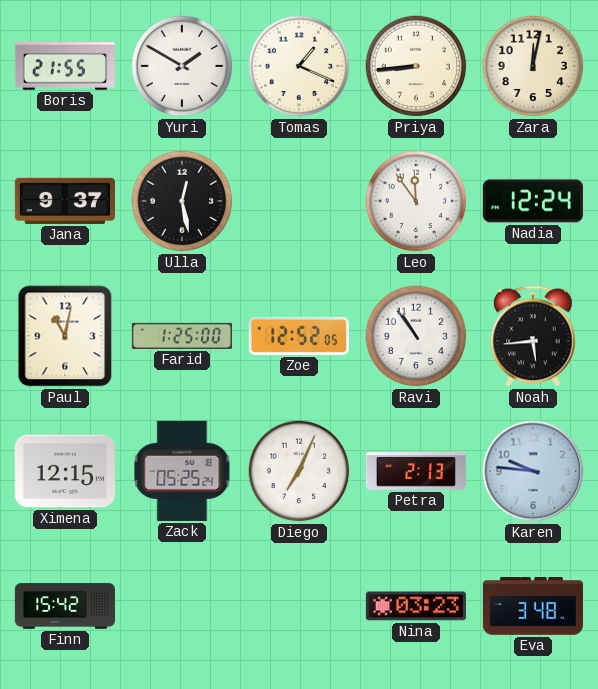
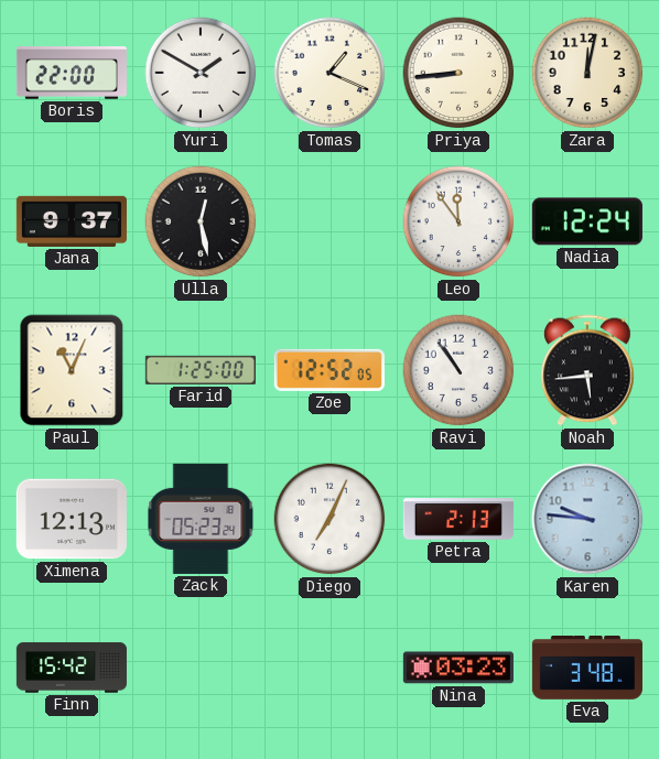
Boris: 21:55 -> 22:00 (72, 73)
Paul: 11:02 -> 11:04 (72, 370)
Ximena: 12:15 -> 12:13 (72, 519)
Zack: 05:25 -> 05:23 (201, 519)
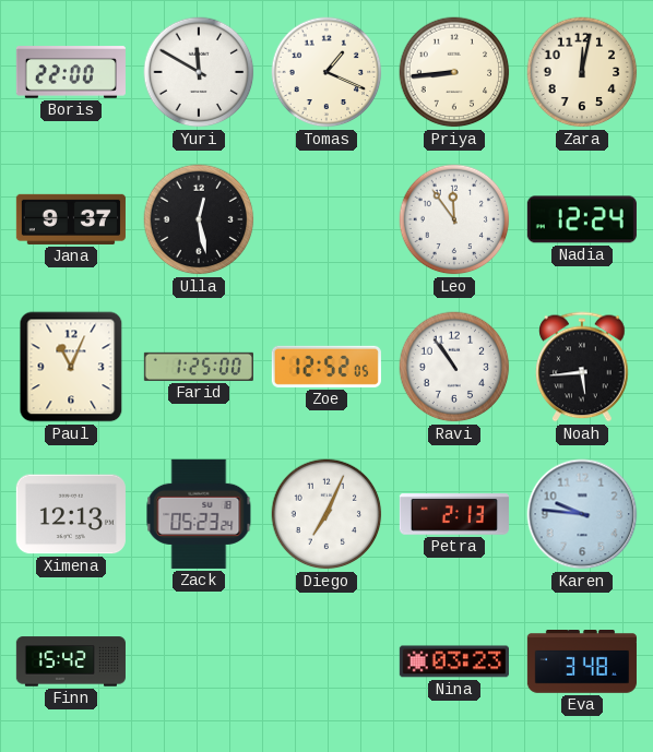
Yuri: 1:50 -> 11:50 (199, 72)
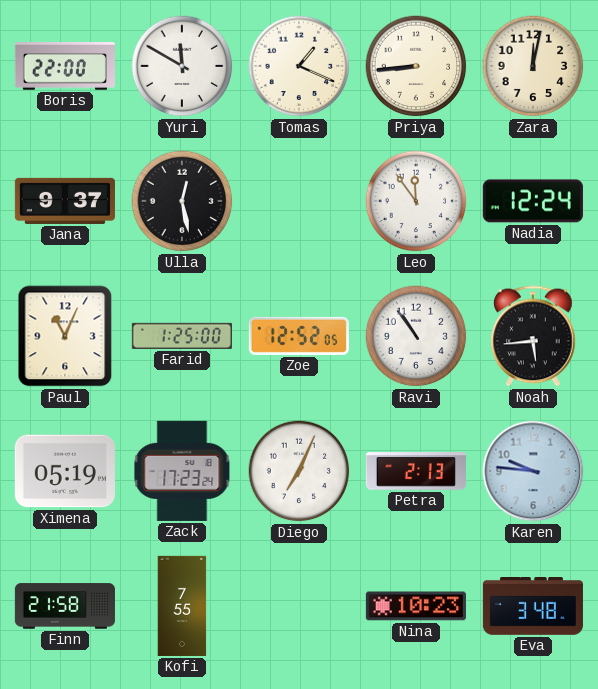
Ximena: 12:13 -> 05:19 (65, 471)
Zack: 05:23 -> 17:23 (182, 471)
Finn: 15:42 -> 21:58 (65, 606)
Kofi: none -> 7:55 (182, 606)
Nina: 03:23 -> 10:23 (416, 606)
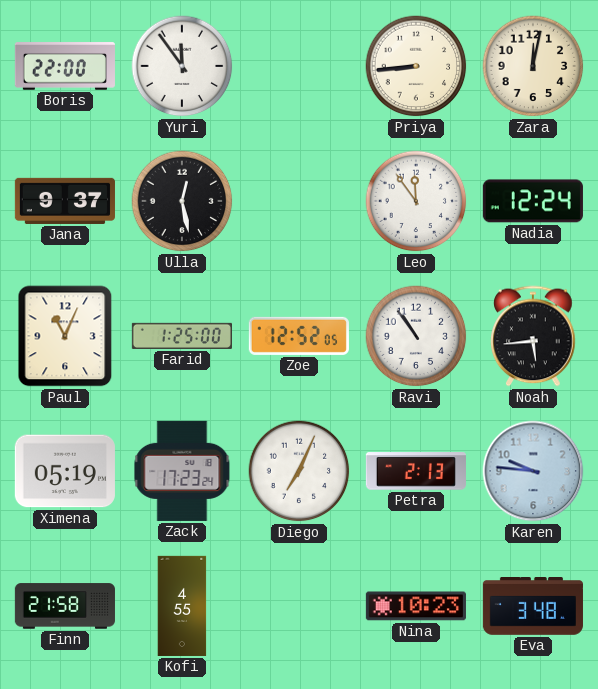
Yuri: 11:50 -> 11:54 (182, 66)
Tomas: 1:19 -> none (299, 66)
Kofi: 7:55 -> 4:55 (182, 606)
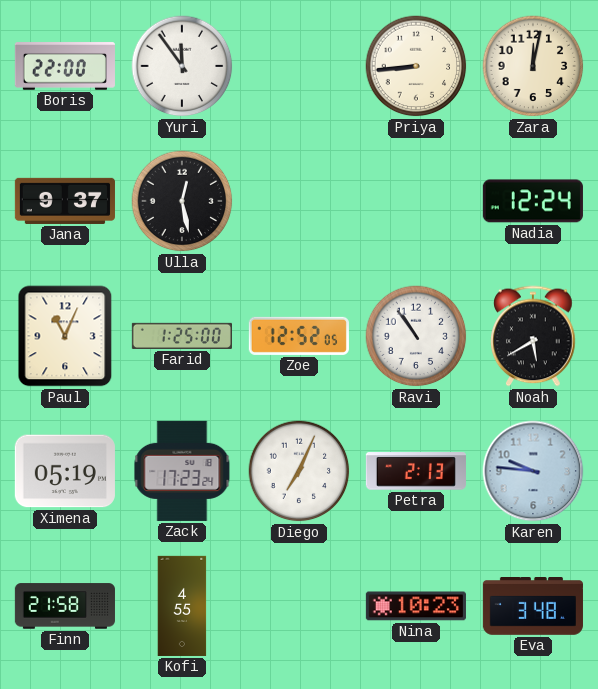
Leo: 11:54 -> none (416, 201)
Noah: 5:44 -> 5:40 (533, 336)
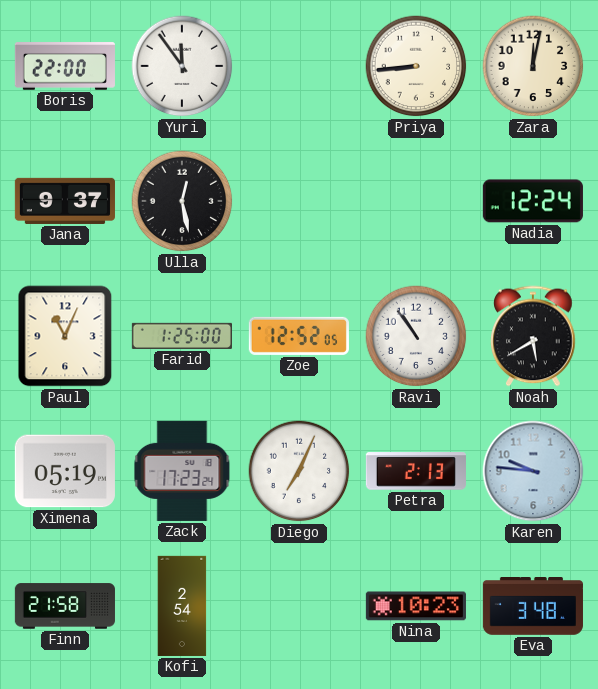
Kofi: 4:55 -> 2:54 (182, 606)
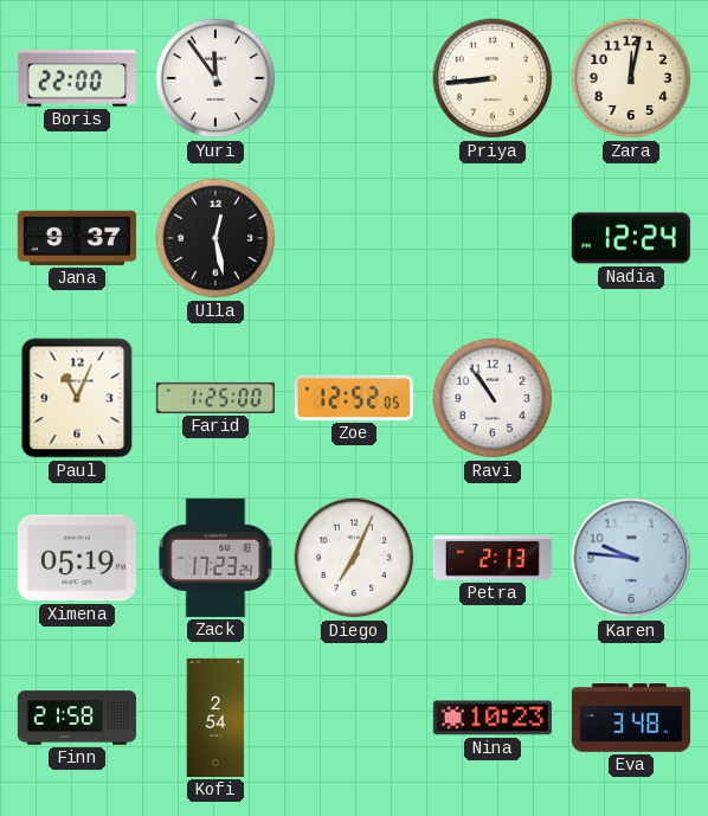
Noah: 5:40 -> none (533, 336)
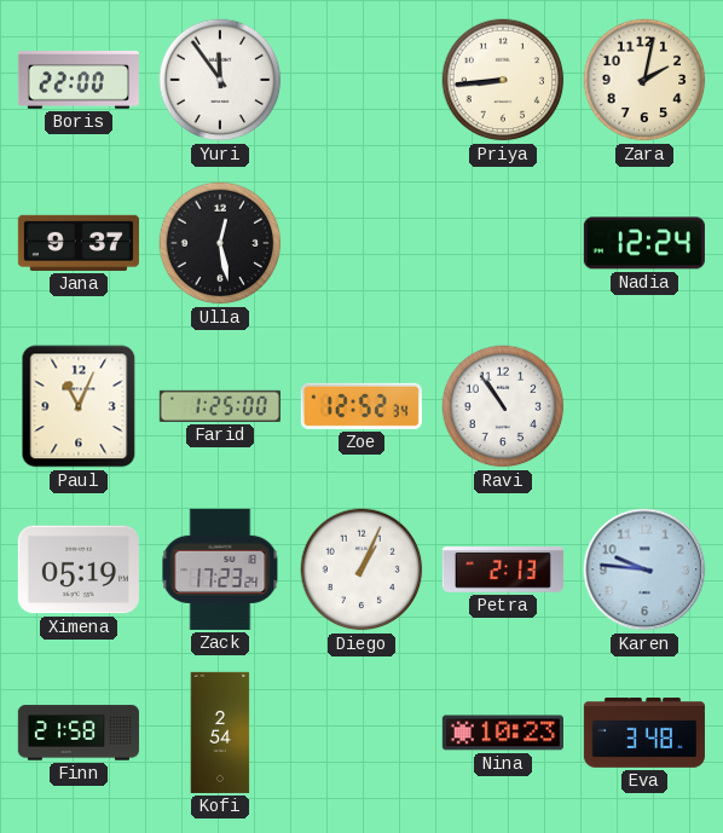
Zara: 12:02 -> 2:02 (644, 80)
Zoe: 12:52:05 -> 12:52:34 (361, 406)
Diego: 7:04 -> 1:04 (361, 569)
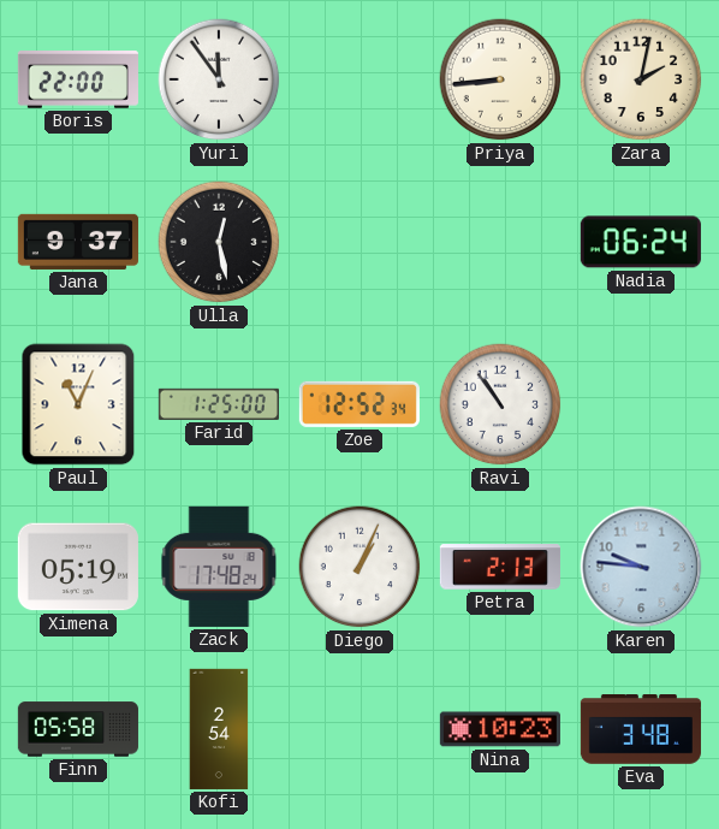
Nadia: 12:24 -> 06:24 (641, 242)
Zack: 17:23 -> 17:48 (219, 567)
Finn: 21:58 -> 05:58 (78, 729)
